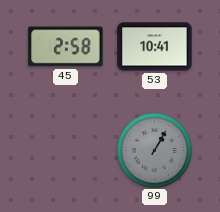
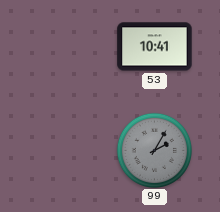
45: 2:58 -> none (66, 47)
99: 1:05 -> 2:05 (154, 150)
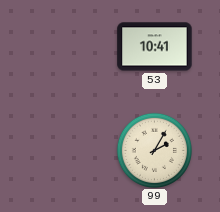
99 dial: grey -> cream (154, 150)
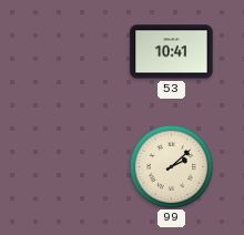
99: 2:05 -> 2:08 (171, 166)
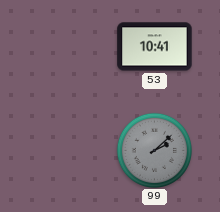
99 dial: cream -> grey (154, 150)
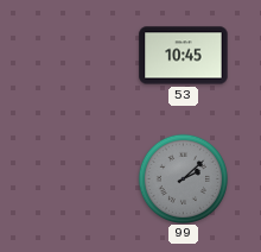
53: 10:41 -> 10:45 (184, 56)
